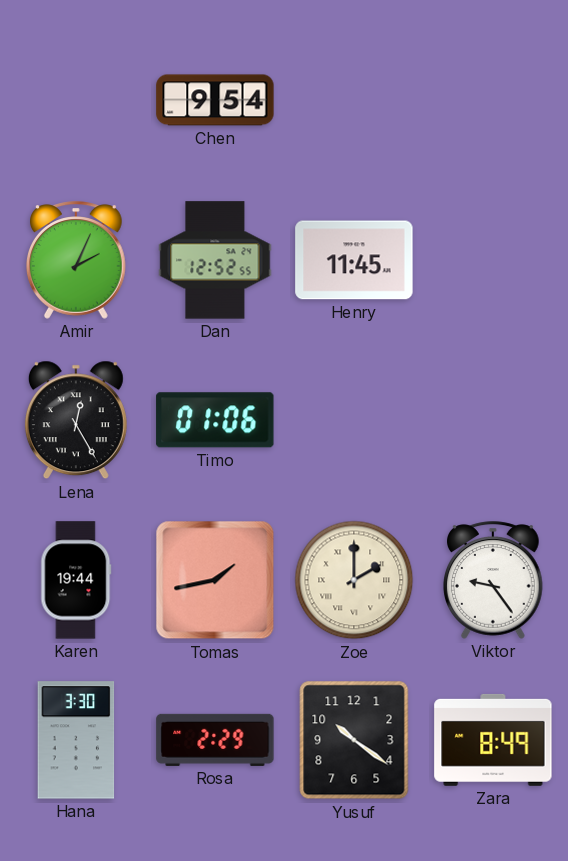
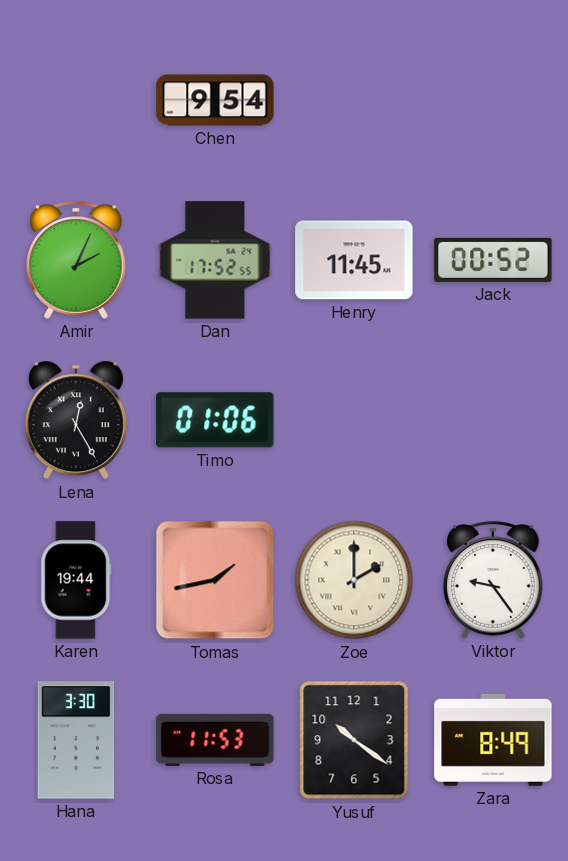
Dan: 12:52 -> 17:52 (215, 260)
Jack: none -> 00:52 (493, 260)
Rosa: 2:29 -> 11:53 (215, 740)
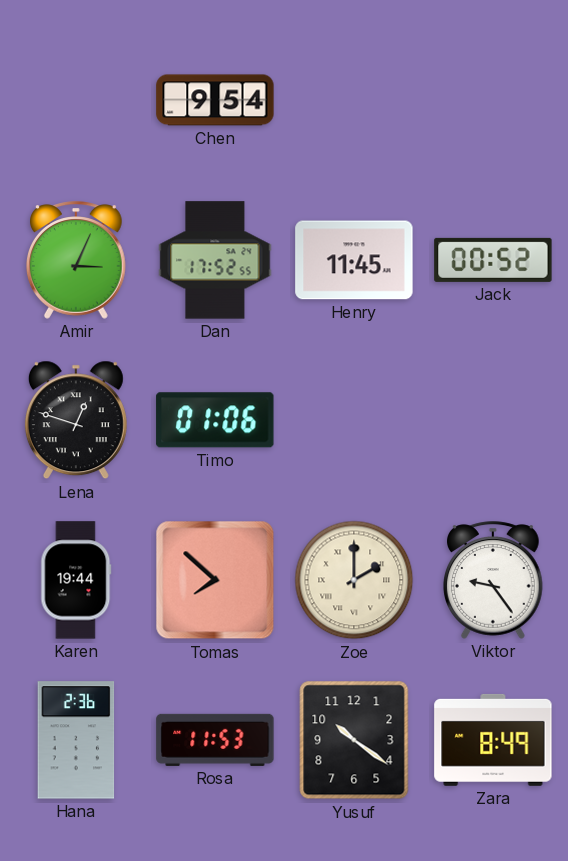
Amir: 2:04 -> 3:04 (77, 260)
Lena: 12:25 -> 12:48 (76, 420)
Tomas: 1:43 -> 7:52 (215, 580)
Hana: 3:30 -> 2:36 (76, 740)
